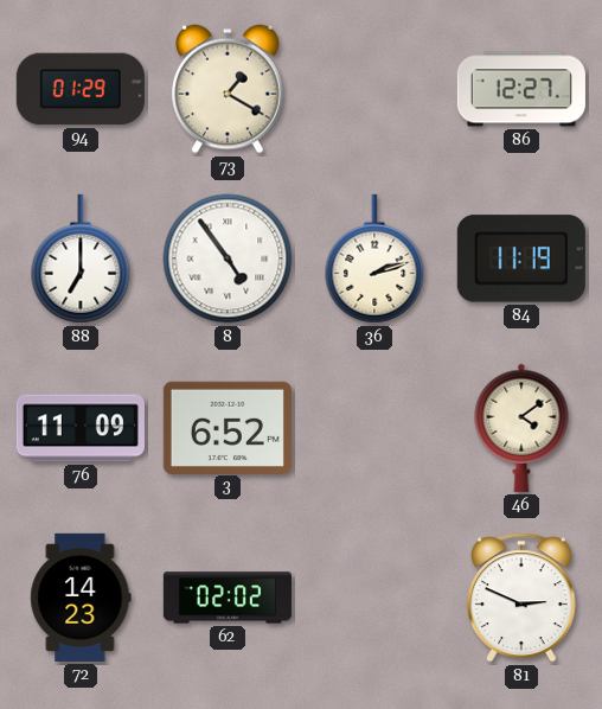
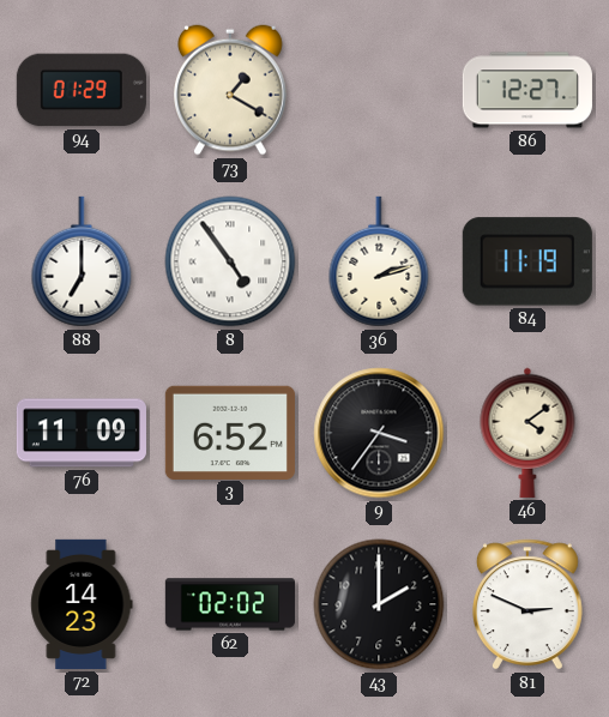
9: none -> 3:36 (379, 433)
43: none -> 2:00 (379, 604)
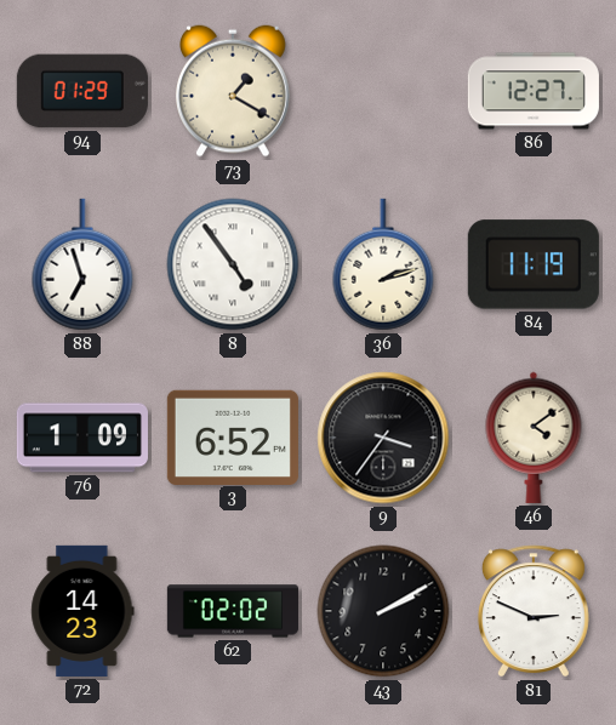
88: 7:00 -> 6:57 (82, 264)
76: 11:09 -> 1:09 (82, 438)
43: 2:00 -> 2:10 (383, 611)
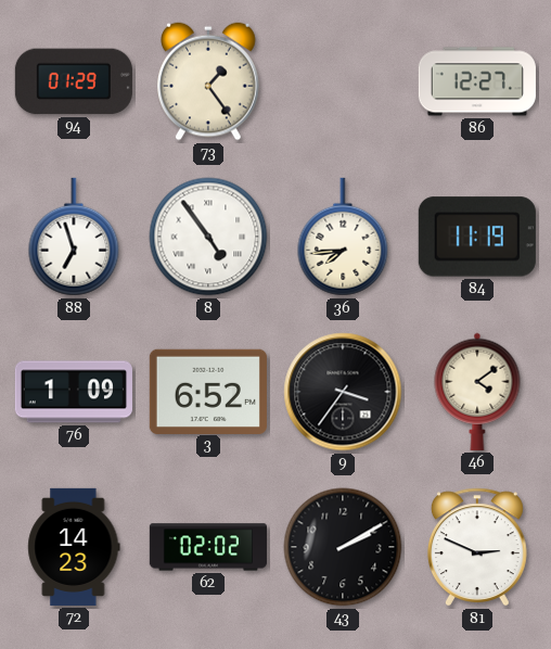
73: 1:20 -> 1:24 (209, 81)
36: 2:12 -> 7:44 (343, 237)
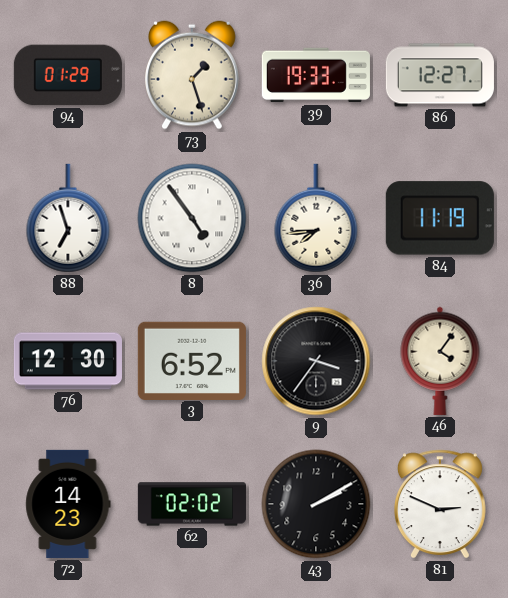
73: 1:24 -> 1:27 (193, 75)
39: none -> 19:33 (316, 75)
76: 1:09 -> 12:30 (68, 361)
46: 4:09 -> 4:06 (440, 361)
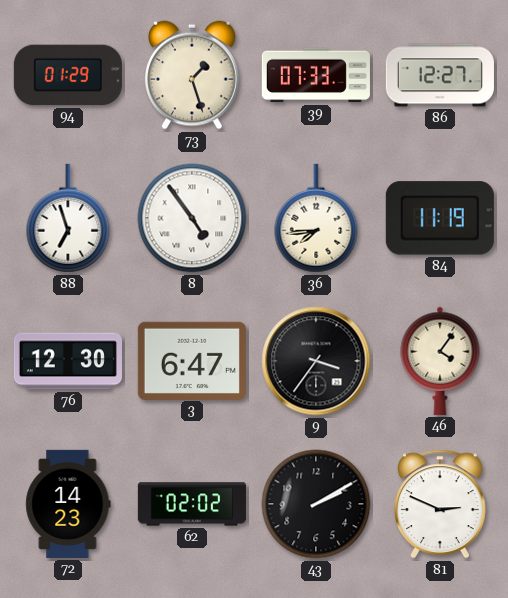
39: 19:33 -> 07:33 (316, 75)
3: 6:52 -> 6:47 (192, 360)
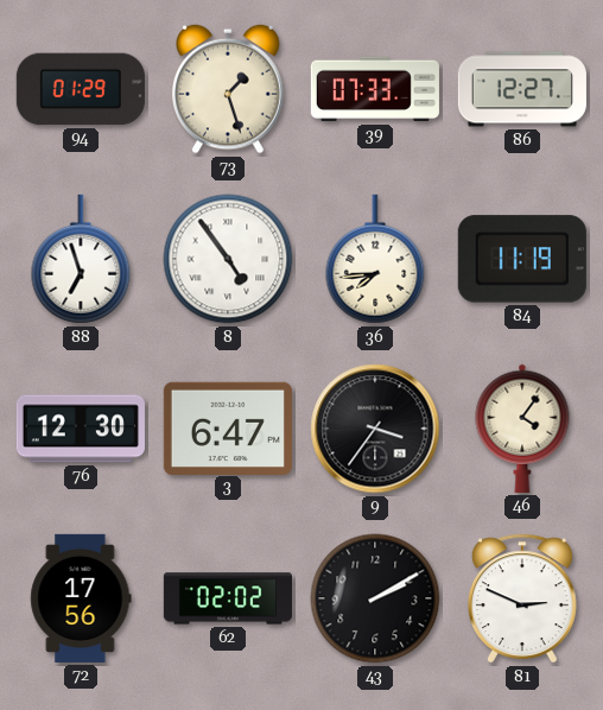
72: 14:23 -> 17:56 (81, 598)
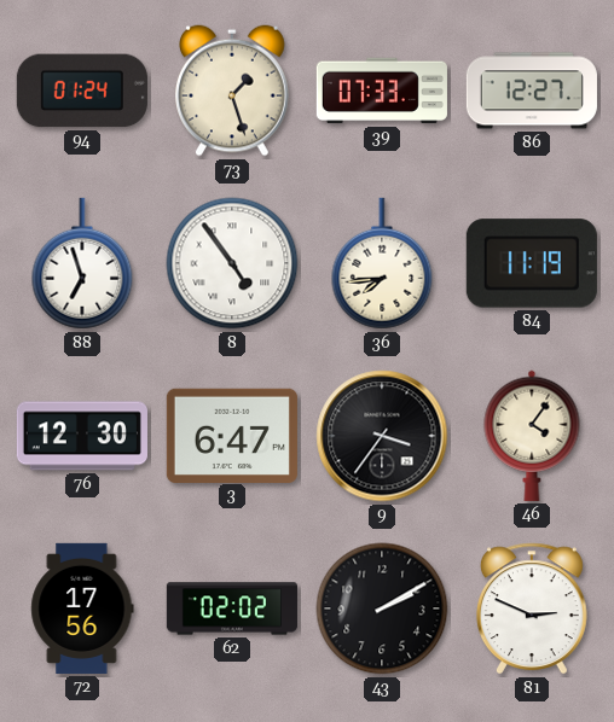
94: 01:29 -> 01:24 (82, 91)
